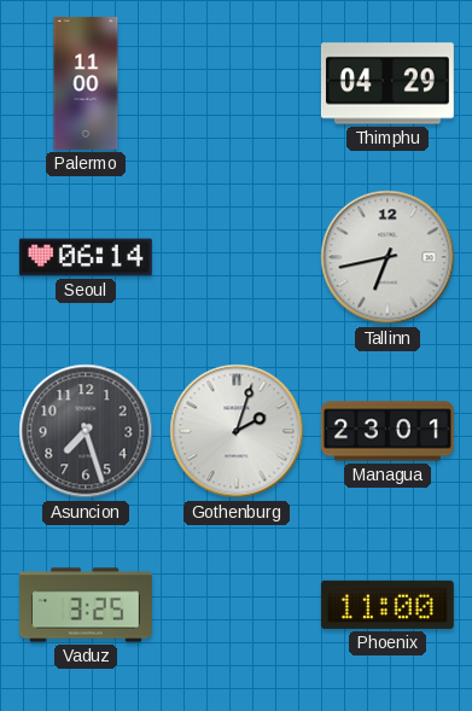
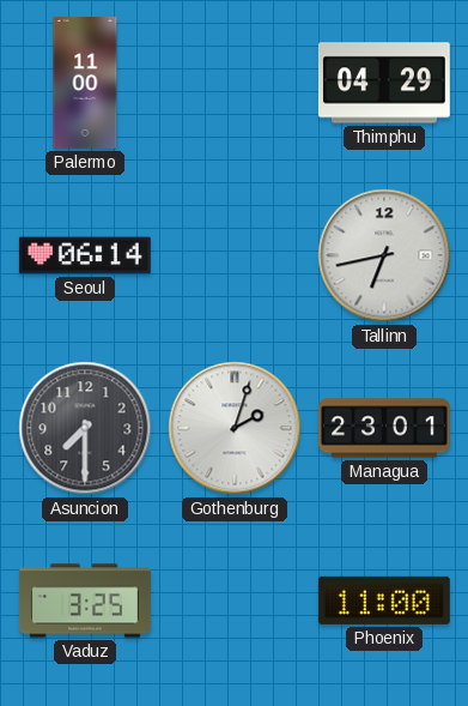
Asuncion: 7:27 -> 7:30 (85, 428)
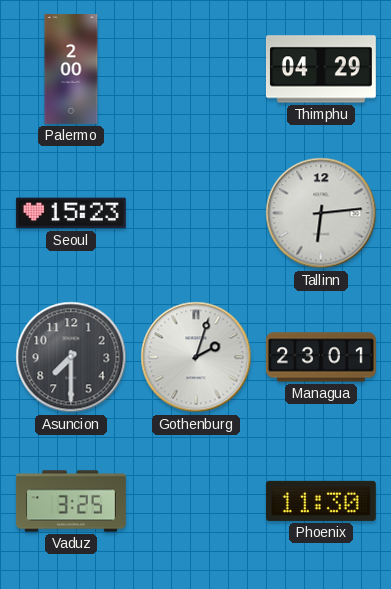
Palermo: 11:00 -> 2:00 (71, 69)
Seoul: 06:14 -> 15:23 (71, 213)
Tallinn: 6:43 -> 6:14 (321, 213)
Phoenix: 11:00 -> 11:30 (321, 501)
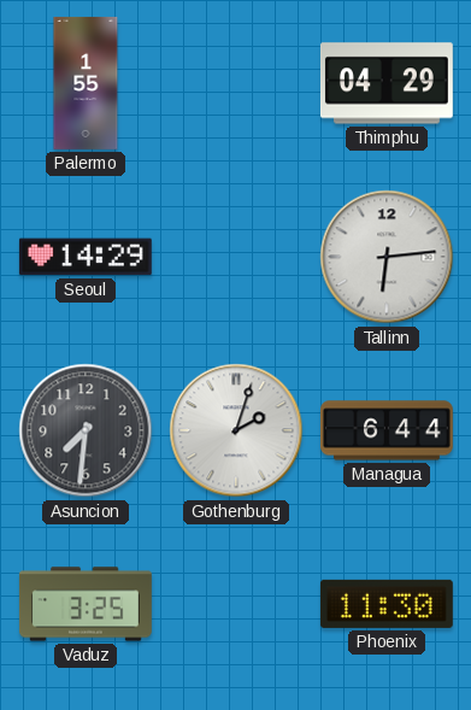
Palermo: 2:00 -> 1:55 (86, 83)
Seoul: 15:23 -> 14:29 (86, 257)
Asuncion: 7:30 -> 7:31 (86, 430)
Managua: 23:01 -> 6:44 (387, 430)
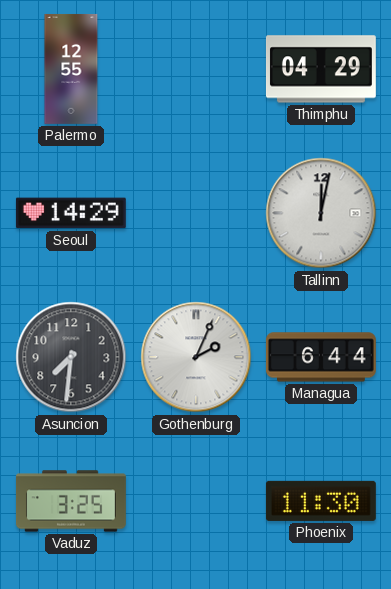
Palermo: 1:55 -> 12:55 (71, 69)
Tallinn: 6:14 -> 12:02 (321, 213)
Gothenburg: 2:03 -> 2:04 (196, 357)
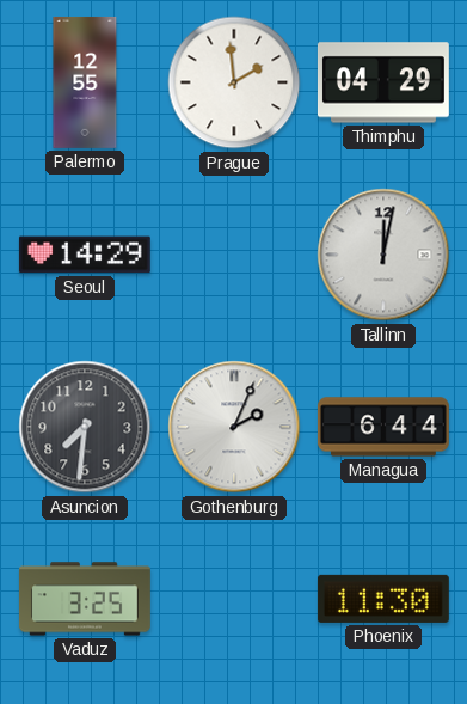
Prague: none -> 1:59 (234, 82)
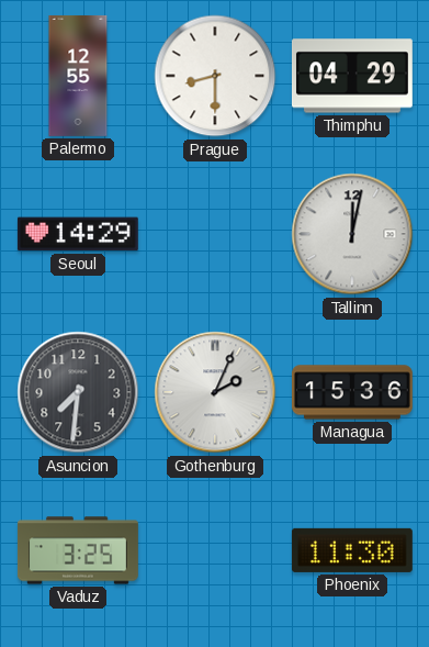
Prague: 1:59 -> 8:30 (215, 76)
Managua: 6:44 -> 15:36 (352, 392)
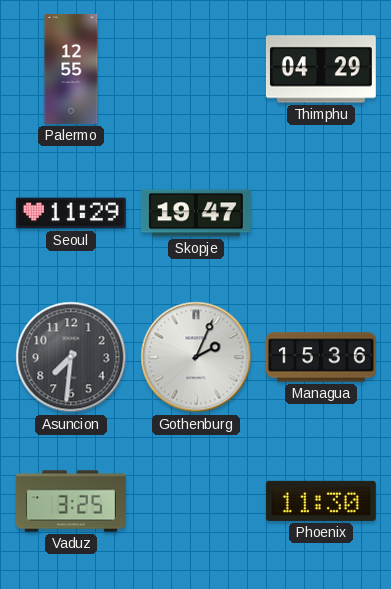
Prague: 8:30 -> none (215, 76)
Seoul: 14:29 -> 11:29 (71, 213)
Skopje: none -> 19:47 (196, 213)
Tallinn: 12:02 -> none (352, 234)
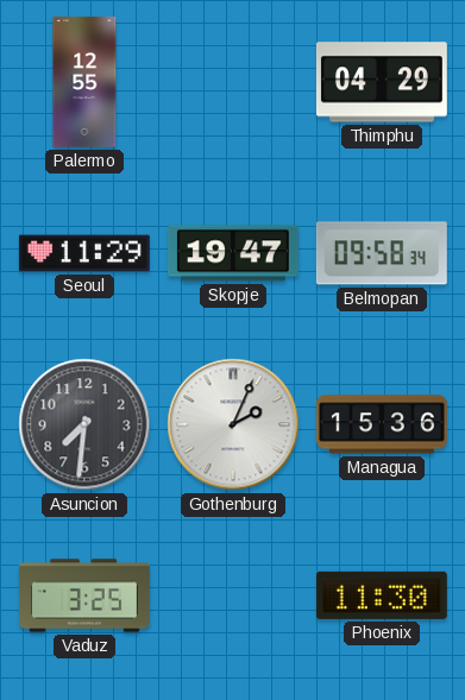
Belmopan: none -> 09:58 (382, 253)
